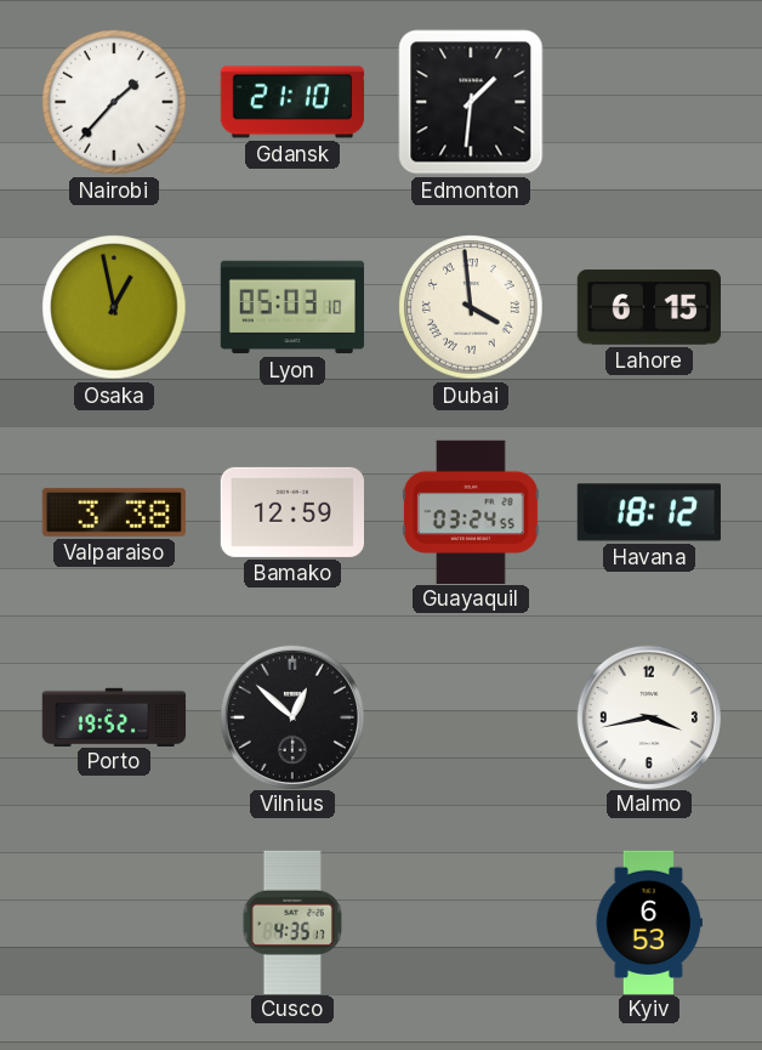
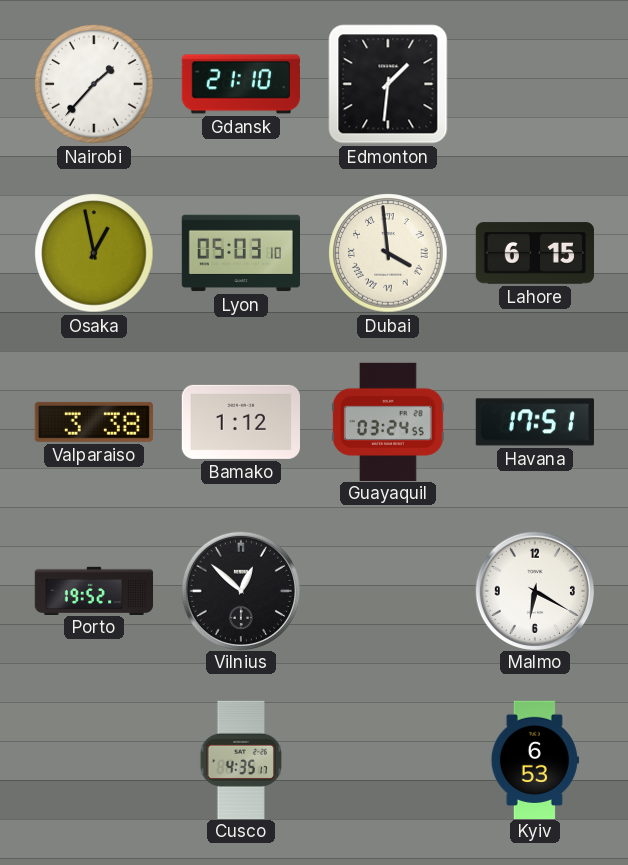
Bamako: 12:59 -> 1:12 (240, 422)
Havana: 18:12 -> 17:51 (535, 422)
Malmo: 3:43 -> 6:20 (534, 590)
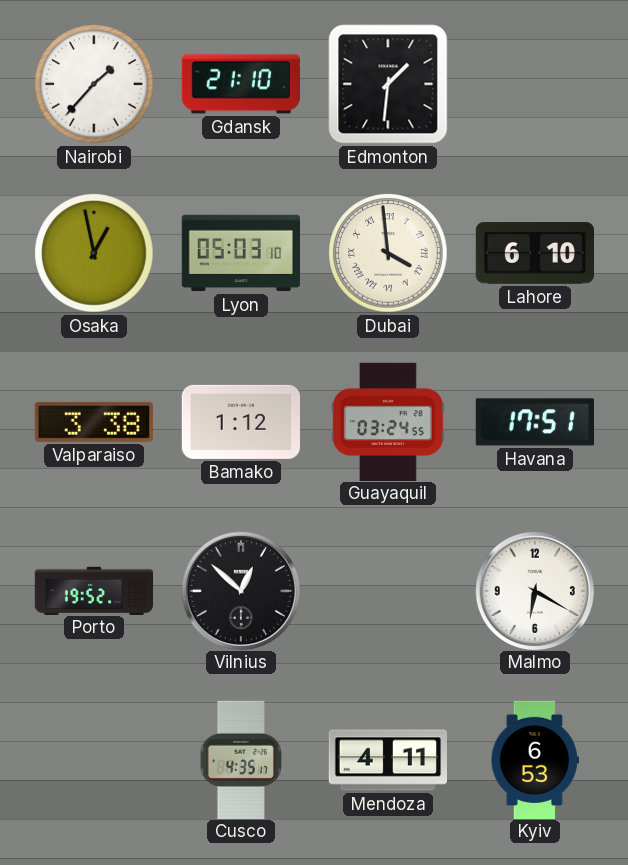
Lahore: 6:15 -> 6:10 (534, 253)
Mendoza: none -> 4:11 (387, 760)
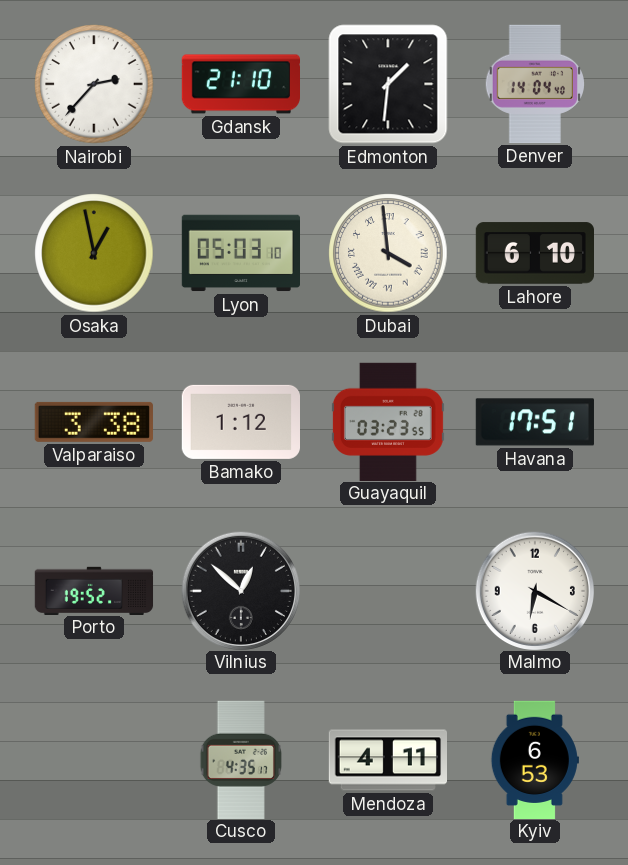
Nairobi: 1:37 -> 2:37 (94, 84)
Denver: none -> 14:04 (535, 84)
Guayaquil: 03:24 -> 03:23 (388, 421)
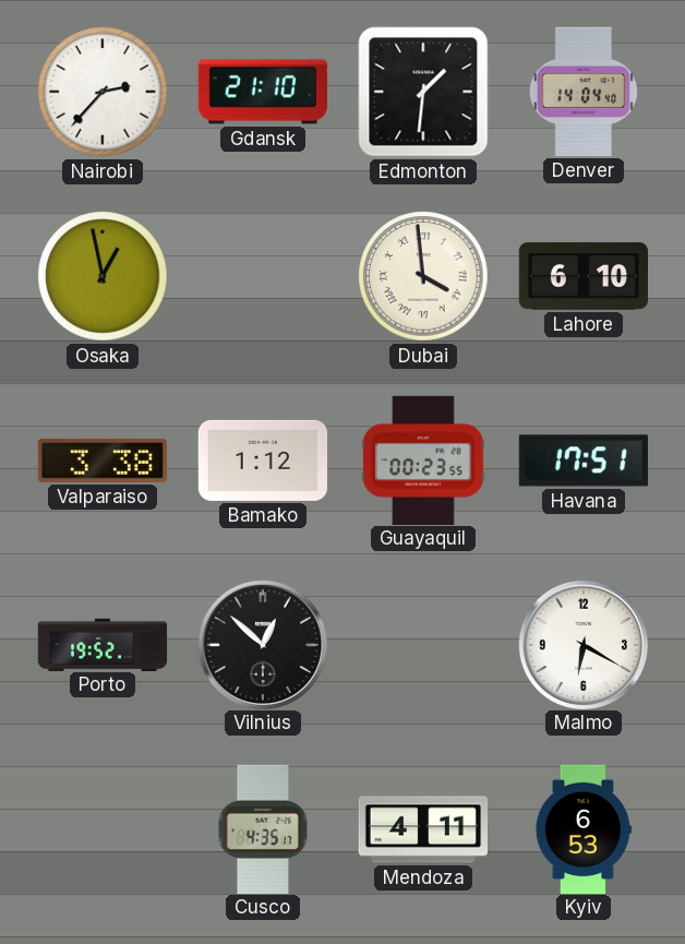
Lyon: 05:03 -> none (240, 253)
Guayaquil: 03:23 -> 00:23 (423, 459)
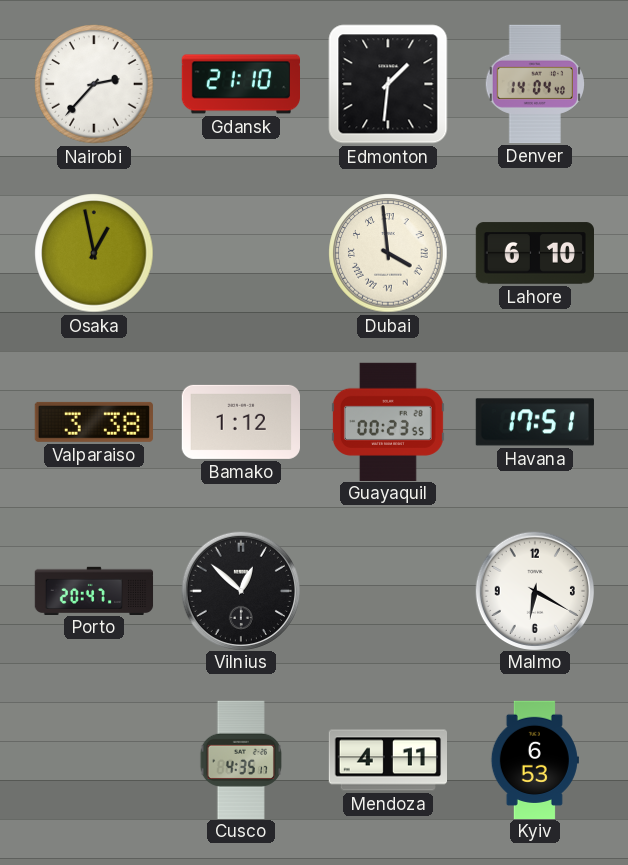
Porto: 19:52 -> 20:47 (94, 590)
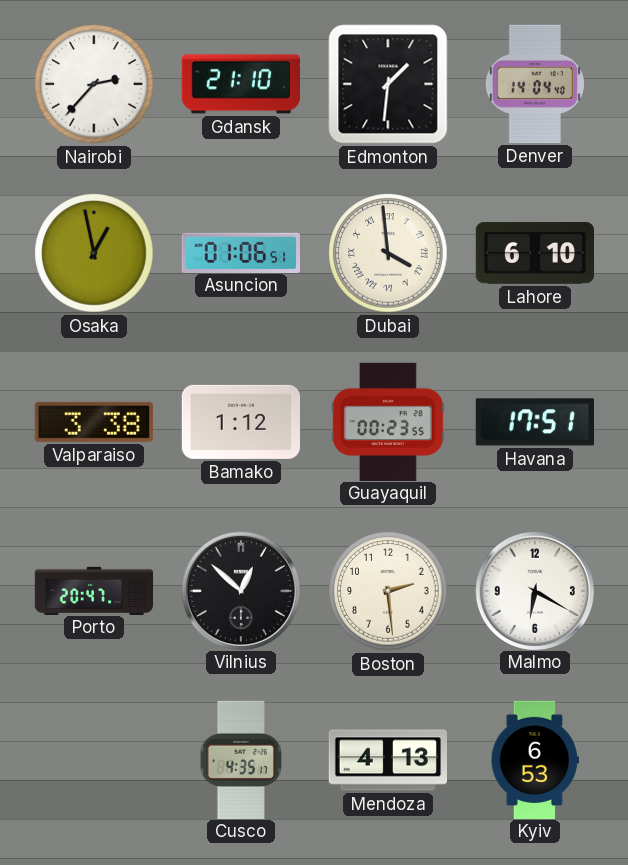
Asuncion: none -> 01:06 (240, 252)
Boston: none -> 2:29 (388, 591)
Mendoza: 4:11 -> 4:13 (387, 760)
